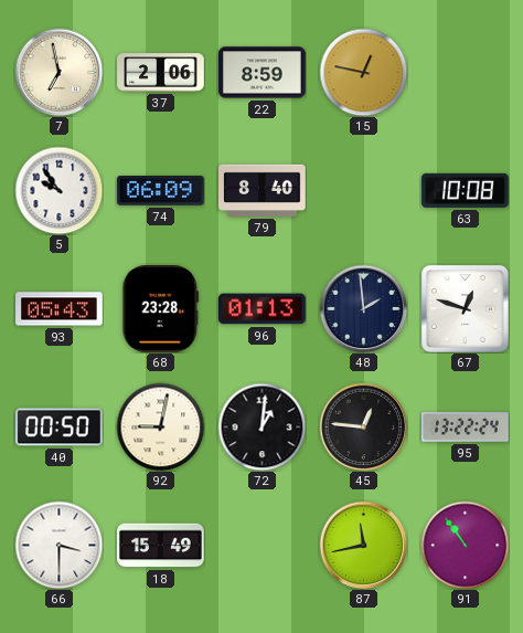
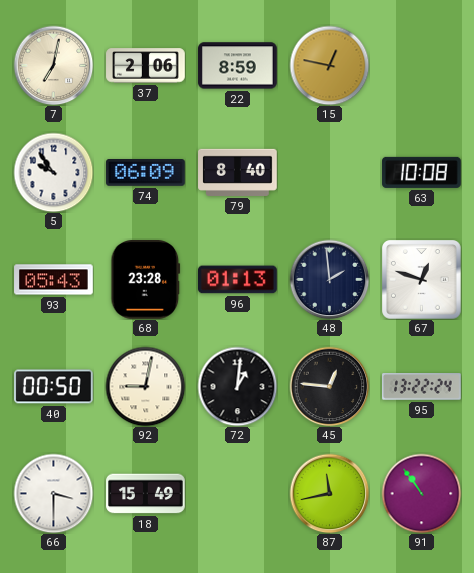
7: 6:58 -> 7:02 (53, 65)
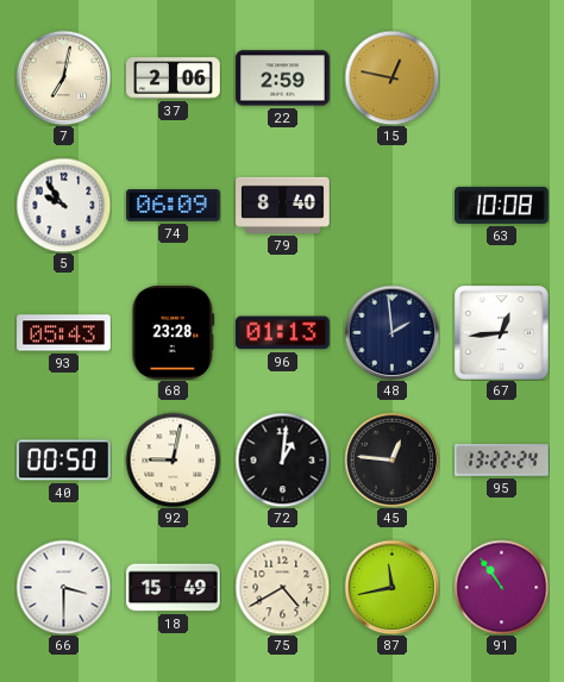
22: 8:59 -> 2:59 (283, 79)
67: 12:48 -> 12:44 (502, 333)
75: none -> 4:40 (282, 587)
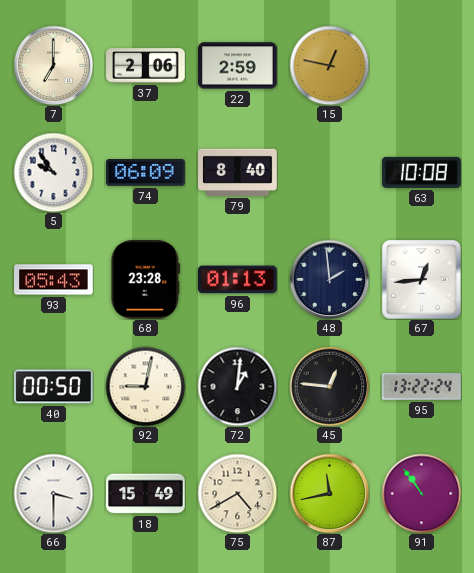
7: 7:02 -> 7:00 (53, 65)
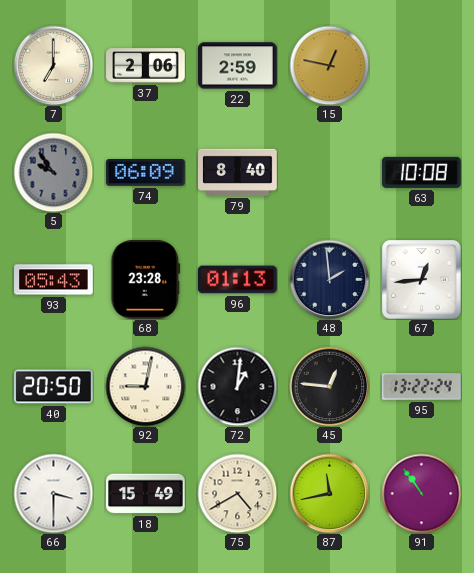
5 dial: white -> grey (53, 172)
40: 00:50 -> 20:50 (54, 387)
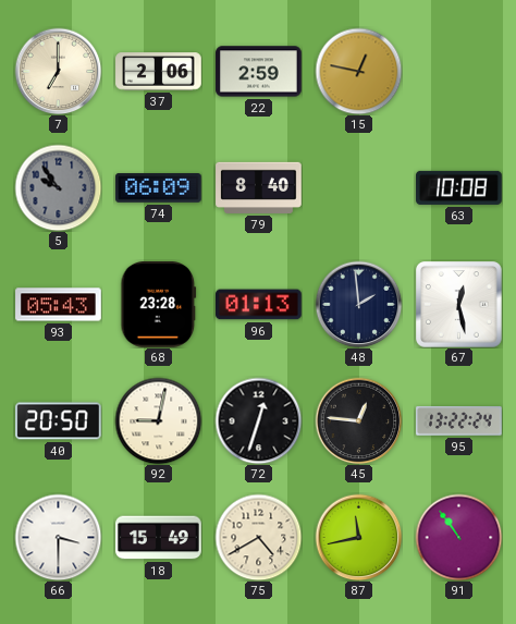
67: 12:44 -> 12:28 (459, 305)
72: 1:01 -> 12:33 (258, 420)
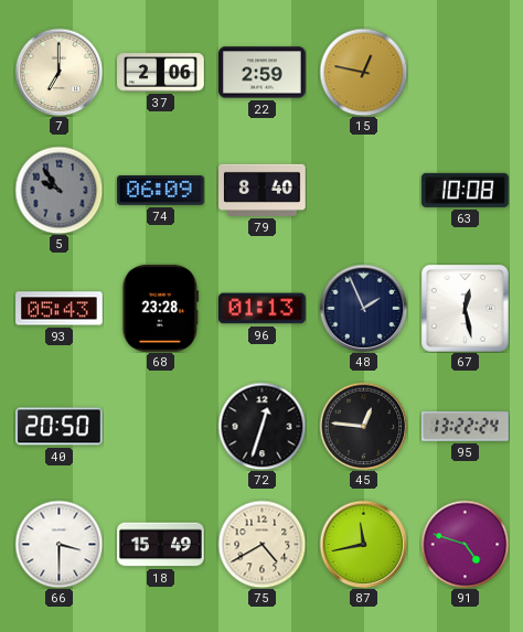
48: 1:59 -> 1:56 (363, 308)
92: 9:02 -> none (158, 420)
91: 10:54 -> 4:48 (465, 544)
